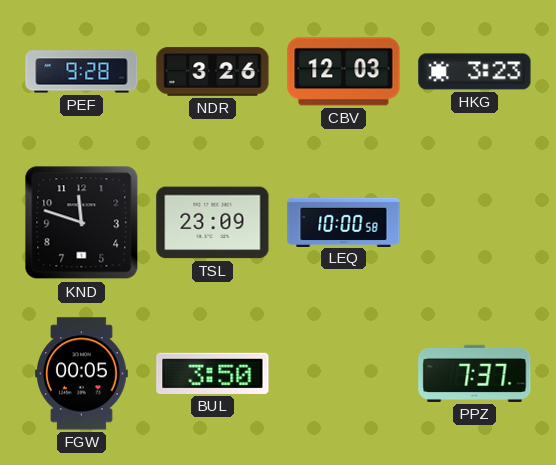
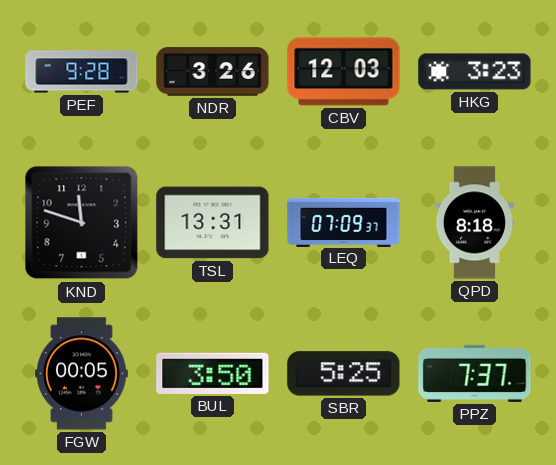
TSL: 23:09 -> 13:31 (213, 223)
LEQ: 10:00 -> 07:09 (344, 222)
QPD: none -> 8:18 (474, 223)
SBR: none -> 5:25 (344, 374)
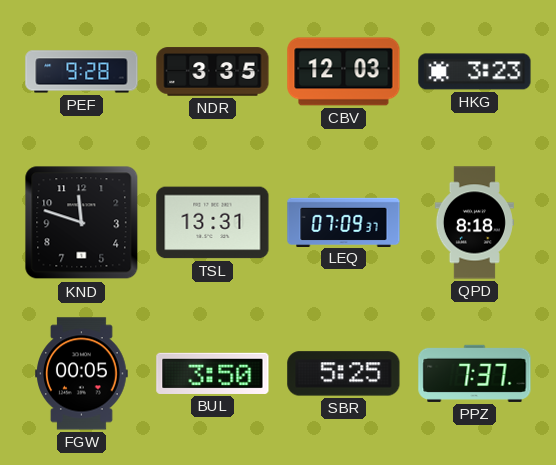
NDR: 3:26 -> 3:35 (213, 72)
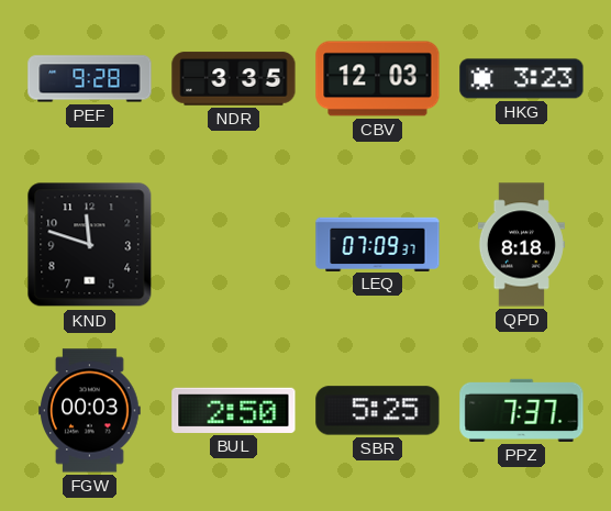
TSL: 13:31 -> none (213, 223)
FGW: 00:05 -> 00:03 (90, 411)
BUL: 3:50 -> 2:50 (234, 410)
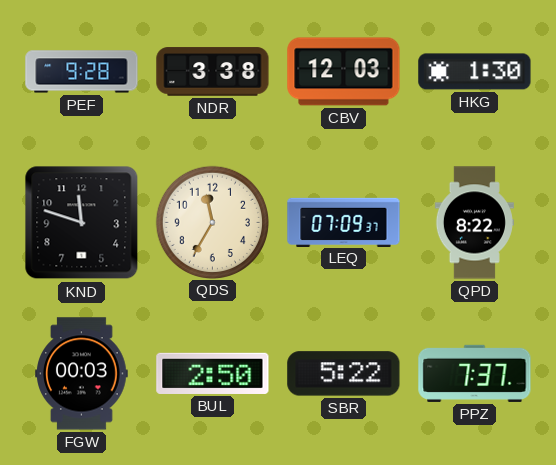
NDR: 3:35 -> 3:38 (213, 72)
HKG: 3:23 -> 1:30 (475, 72)
QDS: none -> 11:35 (212, 222)
QPD: 8:18 -> 8:22 (474, 223)
SBR: 5:25 -> 5:22 (344, 374)
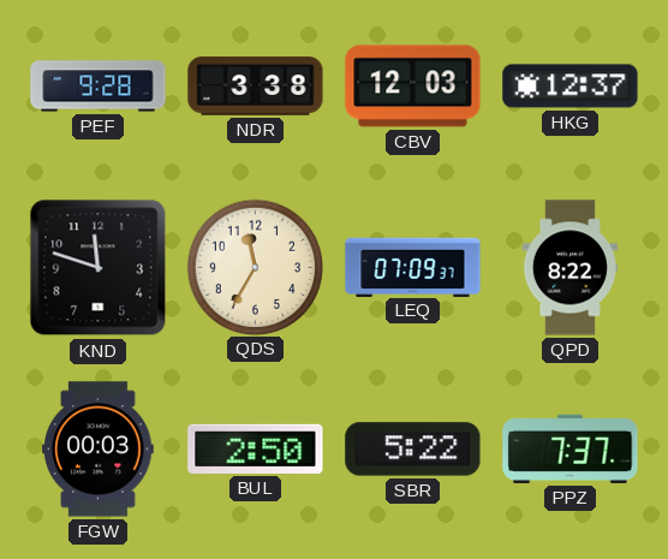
HKG: 1:30 -> 12:37 (571, 87)
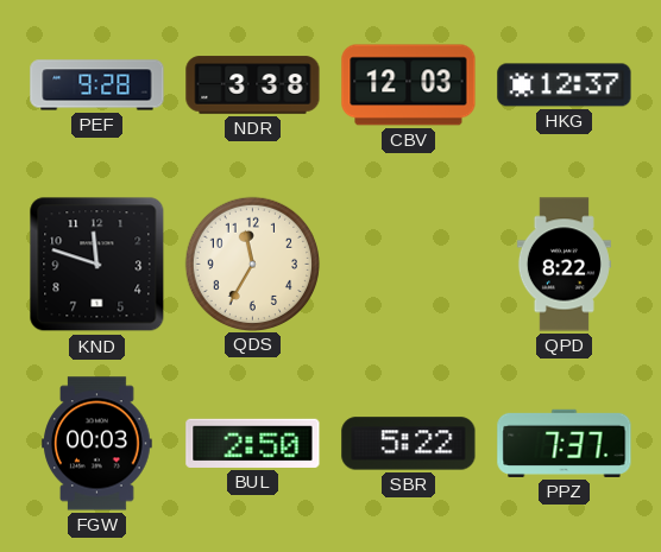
LEQ: 07:09 -> none (413, 267)
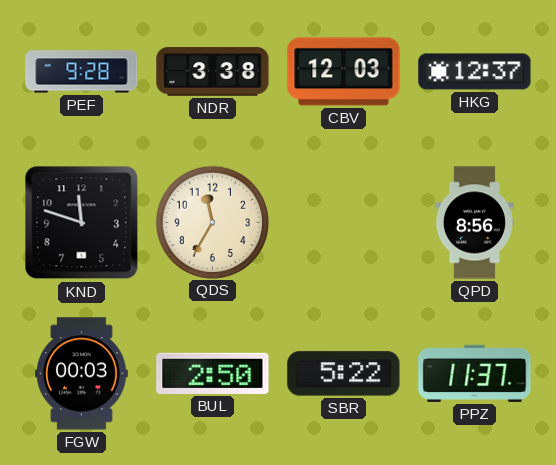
QPD: 8:22 -> 8:56 (474, 223)
PPZ: 7:37 -> 11:37 (475, 373)
